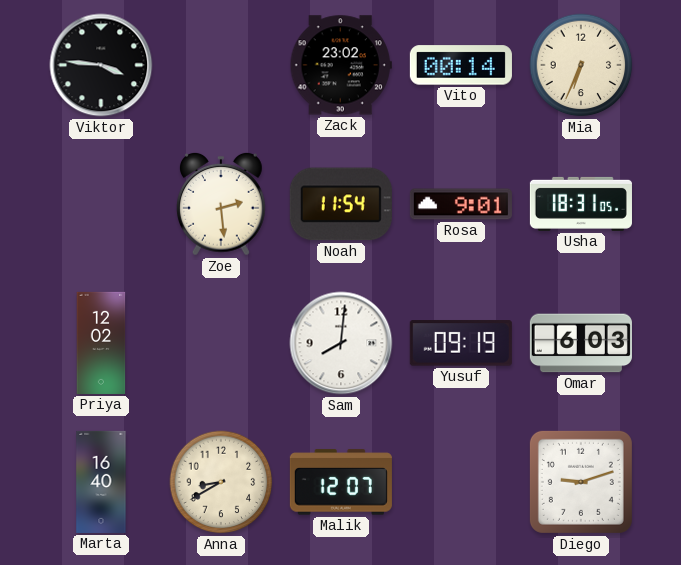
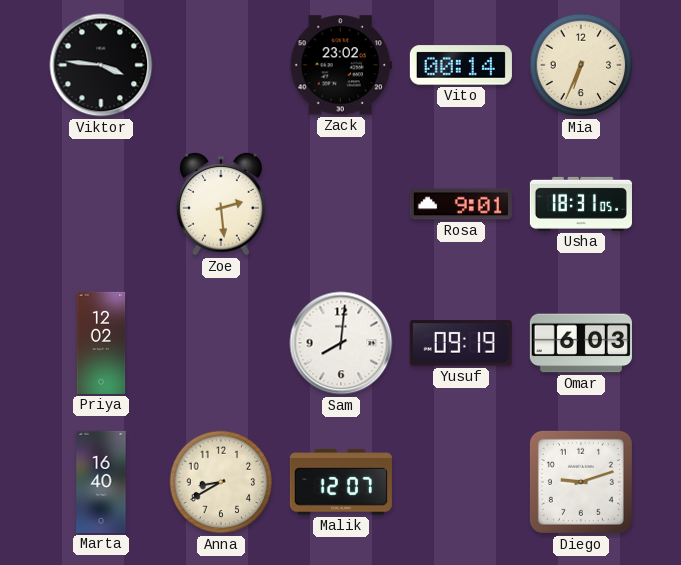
Noah: 11:54 -> none (341, 204)
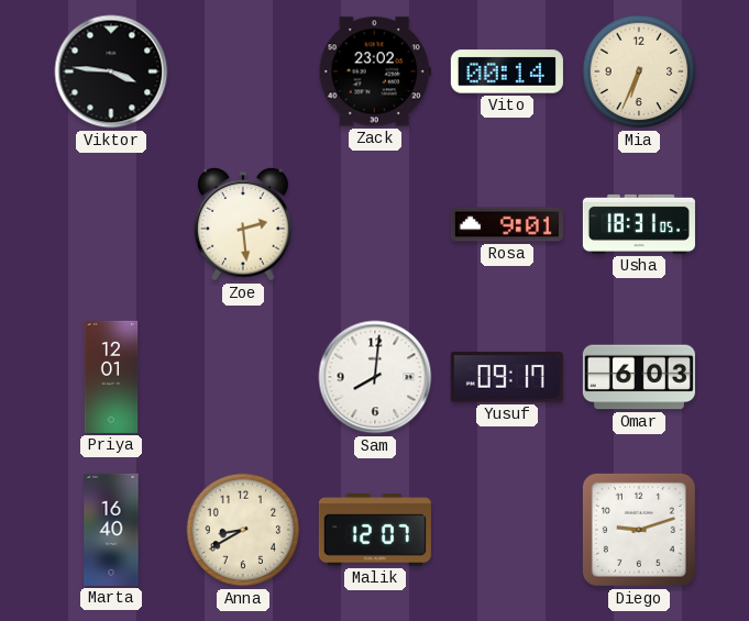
Priya: 12:02 -> 12:01 (111, 377)
Yusuf: 09:19 -> 09:17 (507, 377)
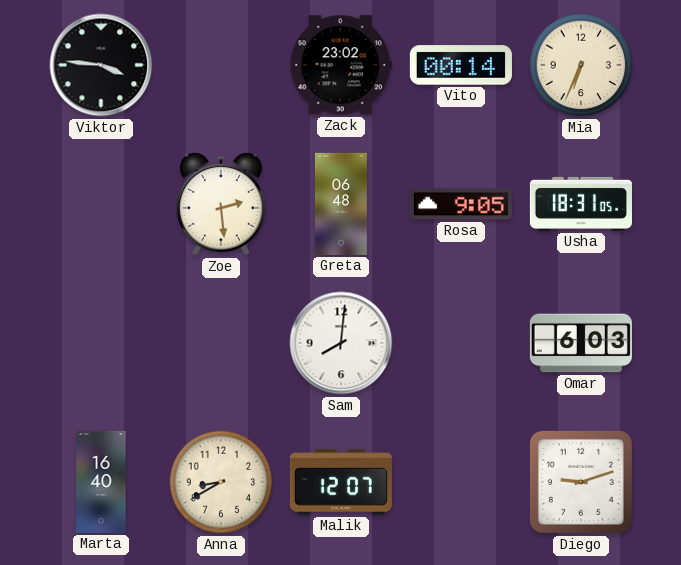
Greta: none -> 06:48 (341, 204)
Rosa: 9:01 -> 9:05 (461, 204)
Priya: 12:01 -> none (111, 377)
Yusuf: 09:17 -> none (507, 377)
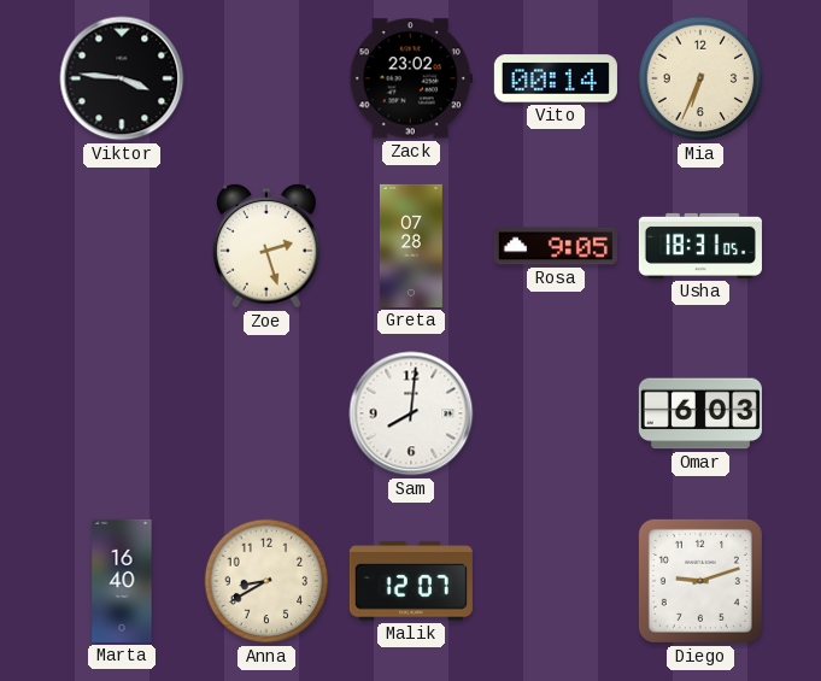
Zoe: 2:29 -> 2:27 (266, 246)
Greta: 06:48 -> 07:28 (411, 246)
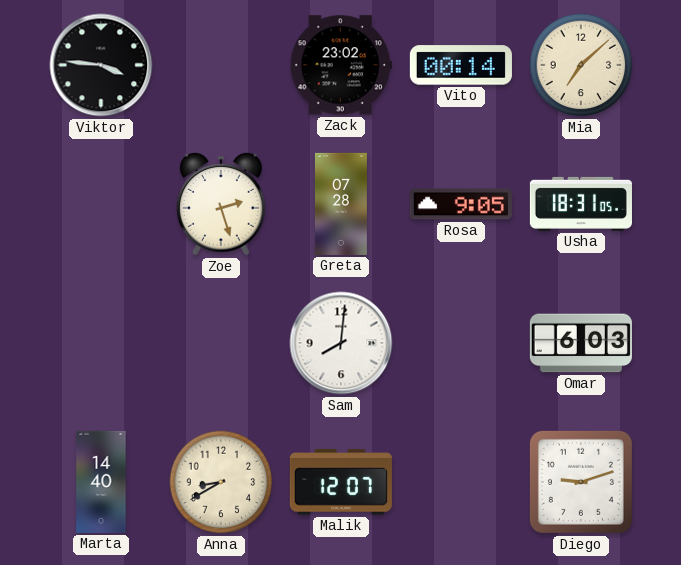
Mia: 6:34 -> 7:08 (581, 65)
Marta: 16:40 -> 14:40 (101, 482)
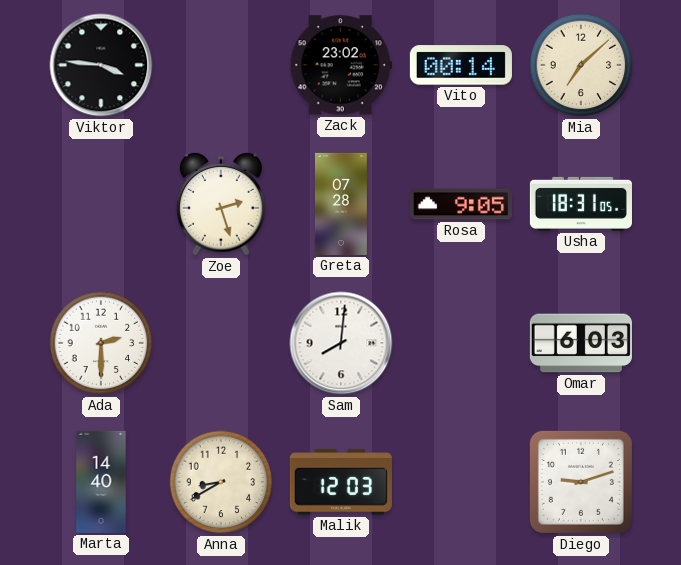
Ada: none -> 2:30 (101, 343)
Malik: 12:07 -> 12:03 (341, 482)
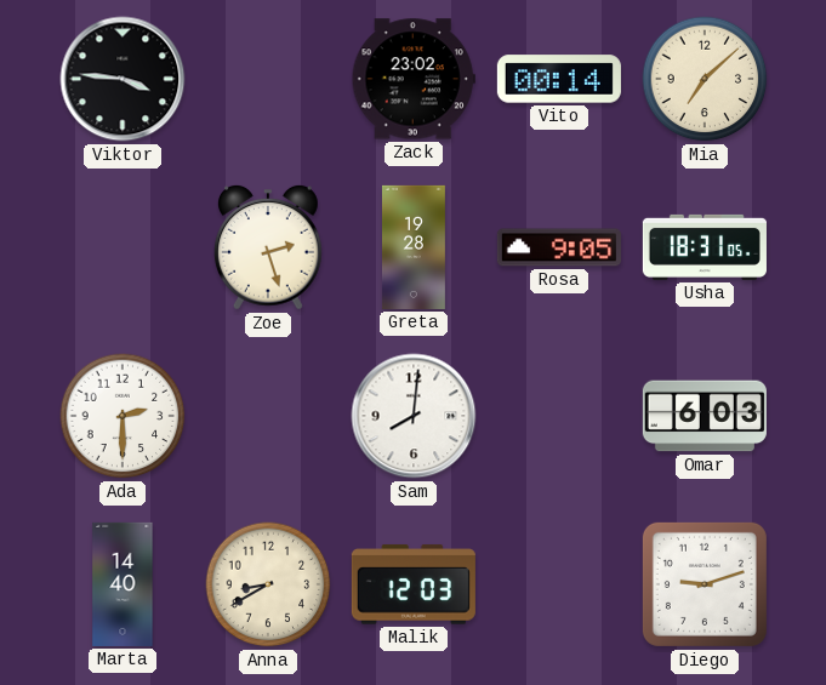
Greta: 07:28 -> 19:28 (414, 247)
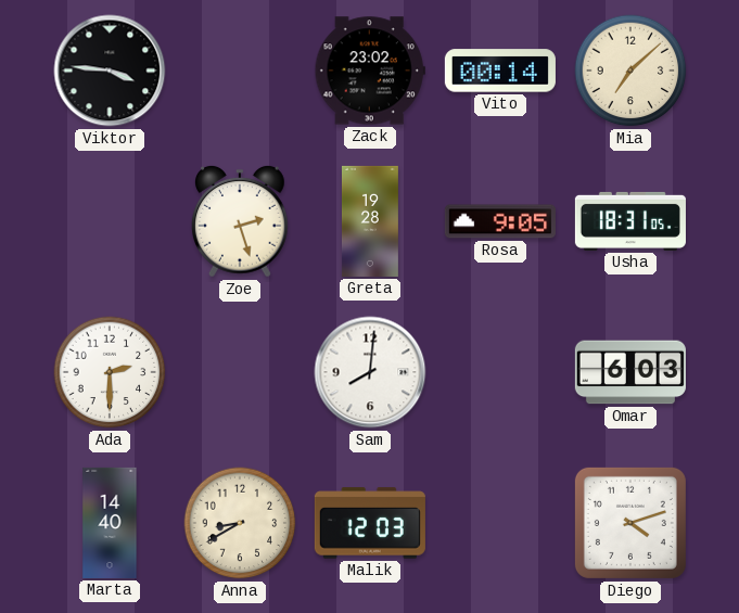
Diego: 9:12 -> 4:12 (630, 523)
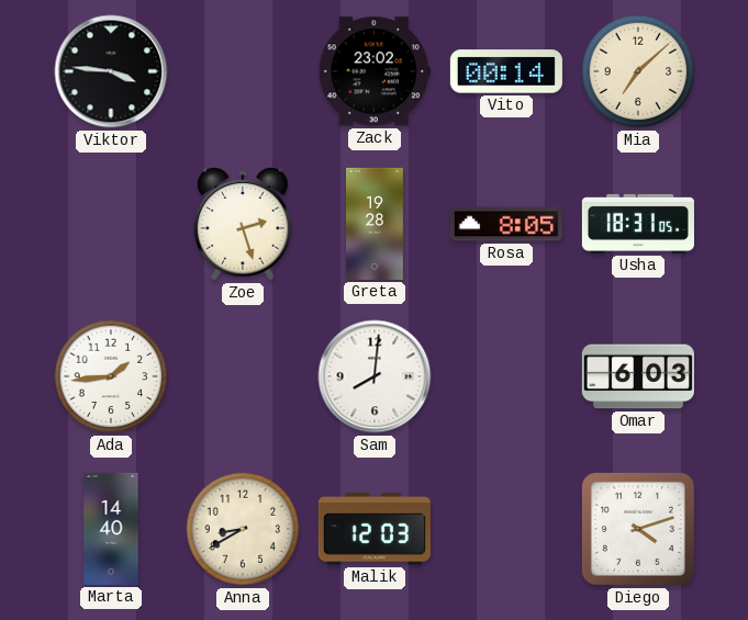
Rosa: 9:05 -> 8:05 (506, 224)
Ada: 2:30 -> 1:44 (111, 376)
